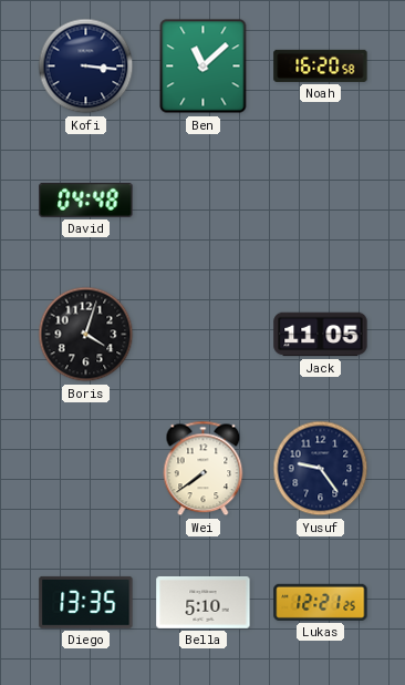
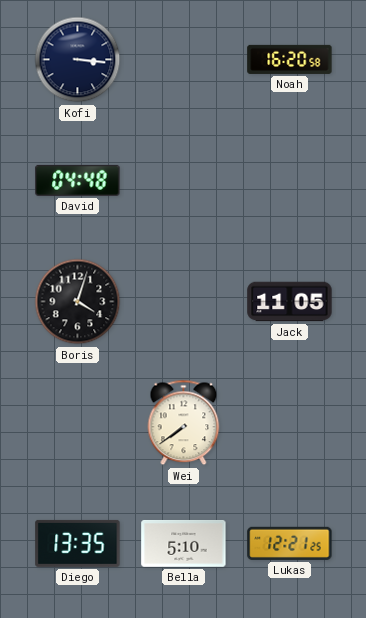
Ben: 11:08 -> none (204, 67)
Yusuf: 9:24 -> none (321, 469)
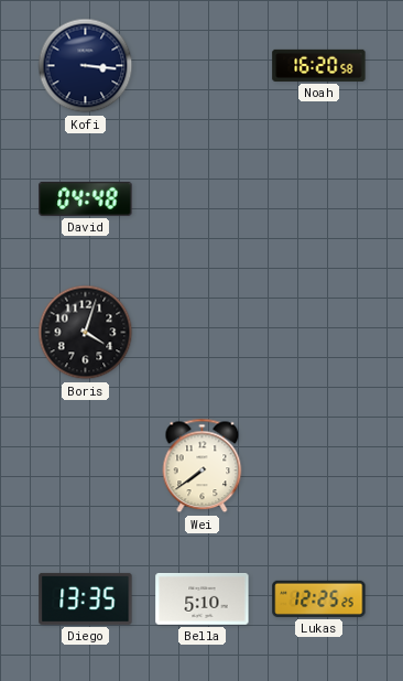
Jack: 11:05 -> none (290, 302)
Lukas: 12:21 -> 12:25 (319, 598)
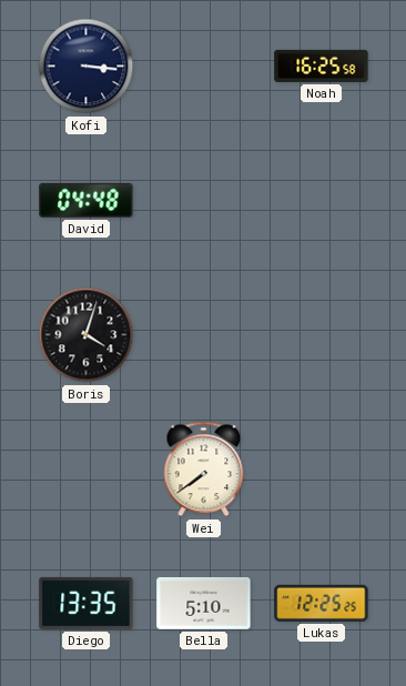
Noah: 16:20 -> 16:25 (322, 65)
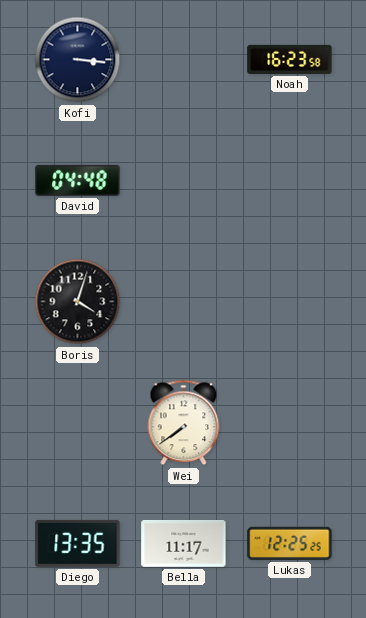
Noah: 16:25 -> 16:23 (290, 59)
Bella: 5:10 -> 11:17 (184, 543)
